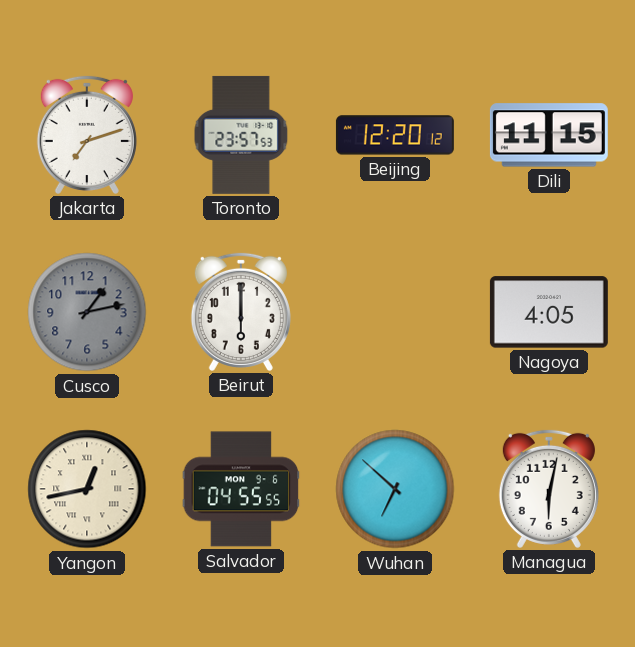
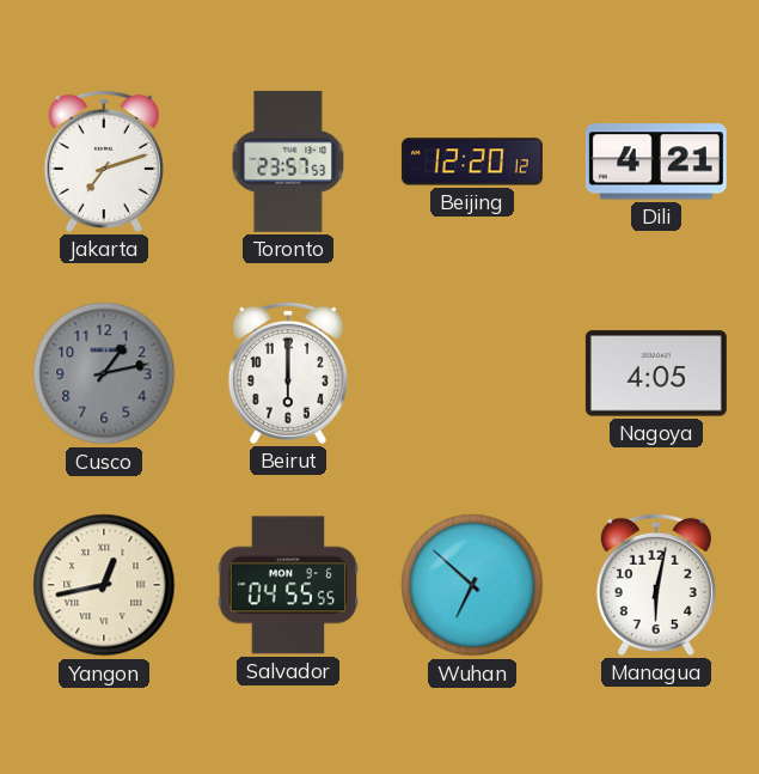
Dili: 11:15 -> 4:21 (656, 161)
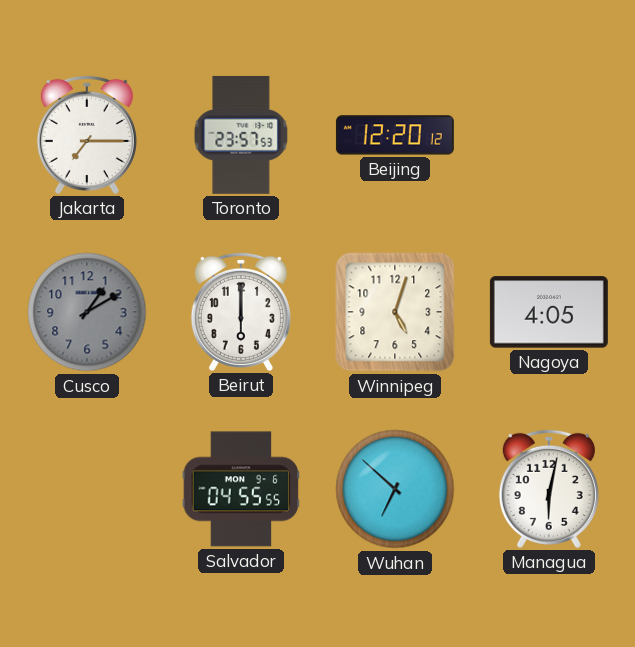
Jakarta: 7:12 -> 7:15 (87, 135)
Dili: 4:21 -> none (656, 161)
Cusco: 1:13 -> 1:10 (87, 312)
Winnipeg: none -> 5:03 (395, 312)
Yangon: 12:43 -> none (104, 585)
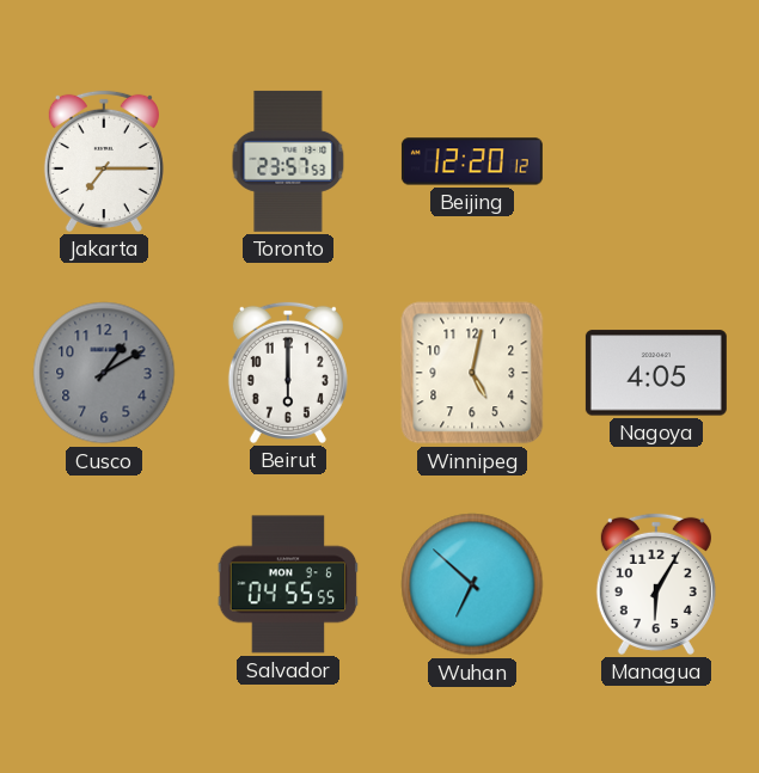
Winnipeg: 5:03 -> 5:02 (472, 373)
Managua: 6:02 -> 6:05 (656, 584)
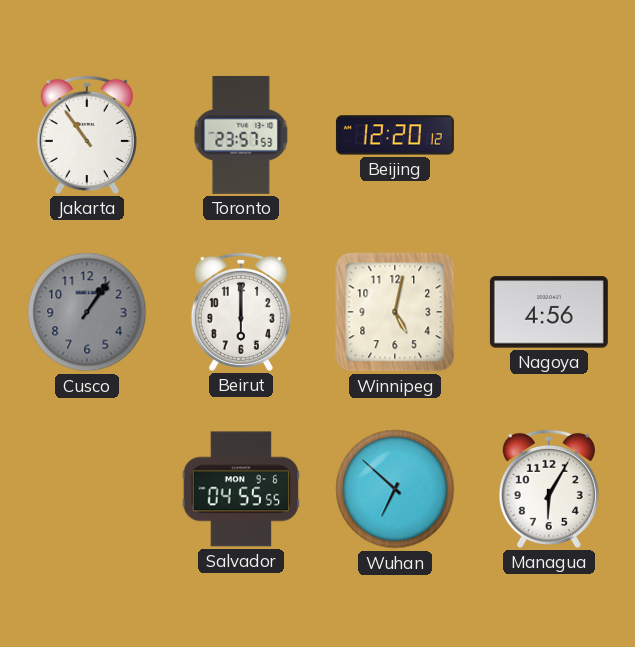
Jakarta: 7:15 -> 10:54 (87, 135)
Cusco: 1:10 -> 1:06 (87, 312)
Nagoya: 4:05 -> 4:56 (549, 312)
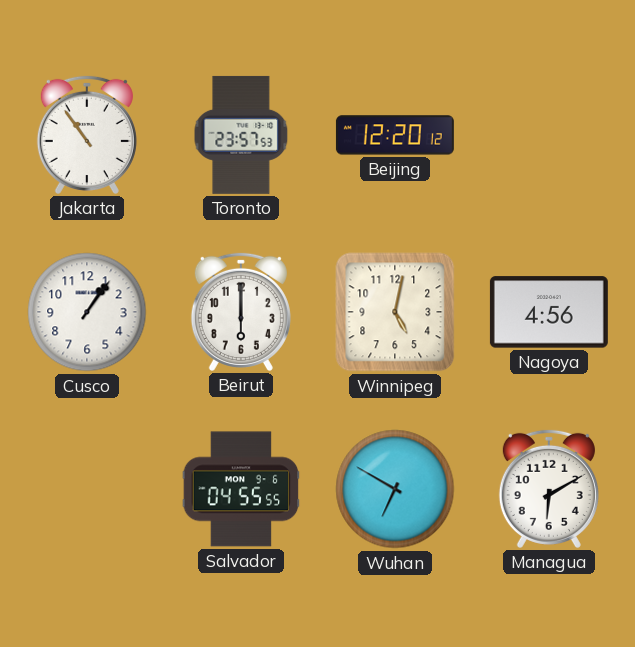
Cusco dial: grey -> white (87, 312)
Wuhan: 6:52 -> 6:50 (395, 489)
Managua: 6:05 -> 6:10 (549, 489)
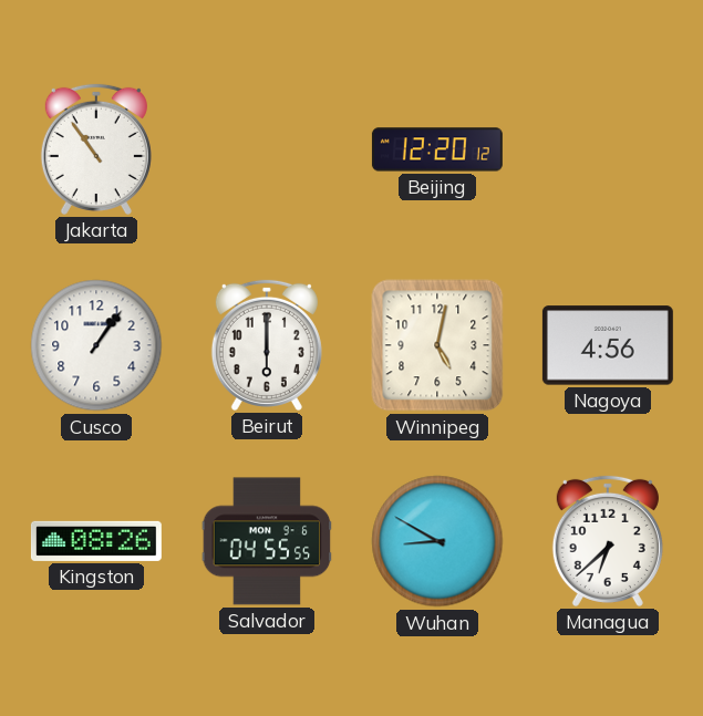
Toronto: 23:57 -> none (241, 135)
Kingston: none -> 08:26 (96, 541)
Wuhan: 6:50 -> 8:50 (437, 541)
Managua: 6:10 -> 6:38 (608, 541)
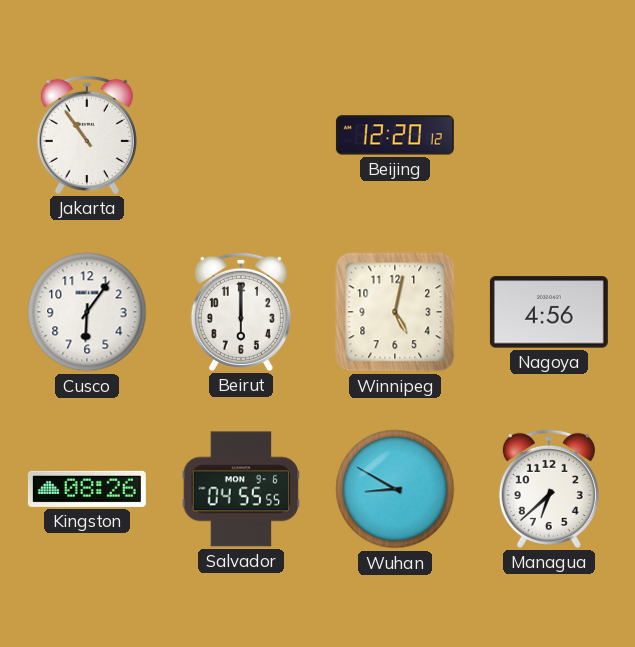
Cusco: 1:06 -> 6:06 (87, 312)
